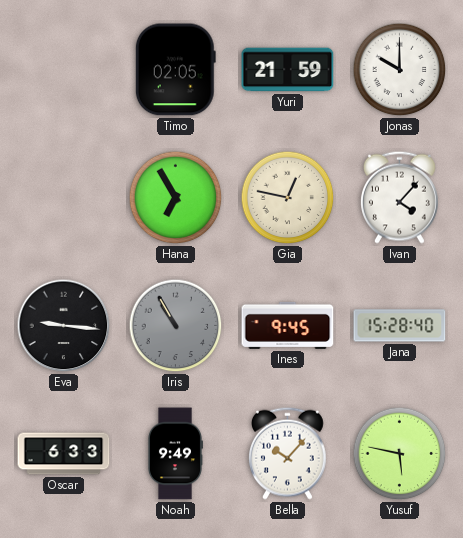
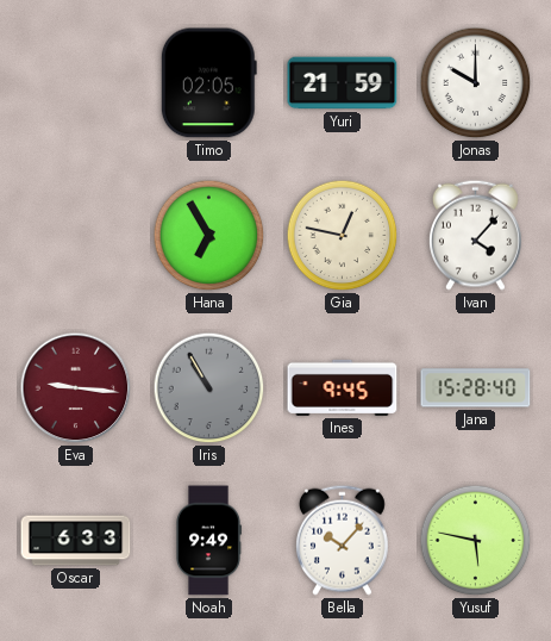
Eva dial: black -> burgundy (76, 388)
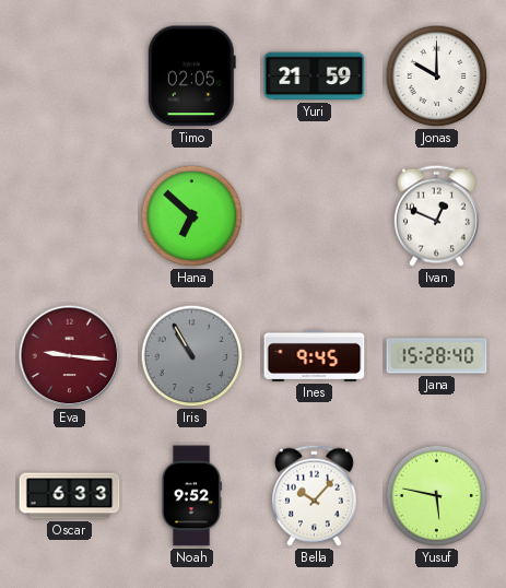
Hana: 6:55 -> 6:52 (192, 216)
Gia: 12:47 -> none (343, 236)
Ivan: 4:07 -> 12:49 (436, 215)
Noah: 9:49 -> 9:52 (191, 496)
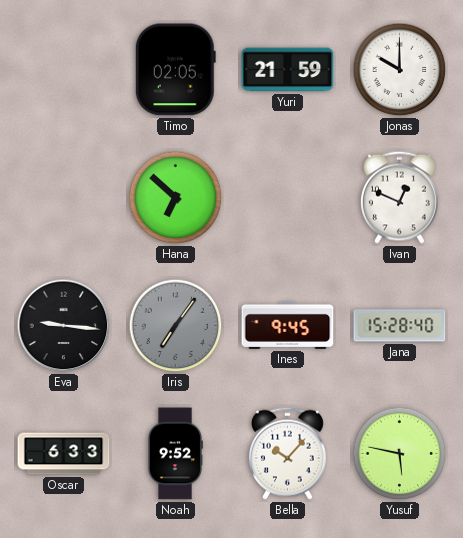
Eva dial: burgundy -> black (64, 326)
Iris: 10:55 -> 7:06 (176, 326)
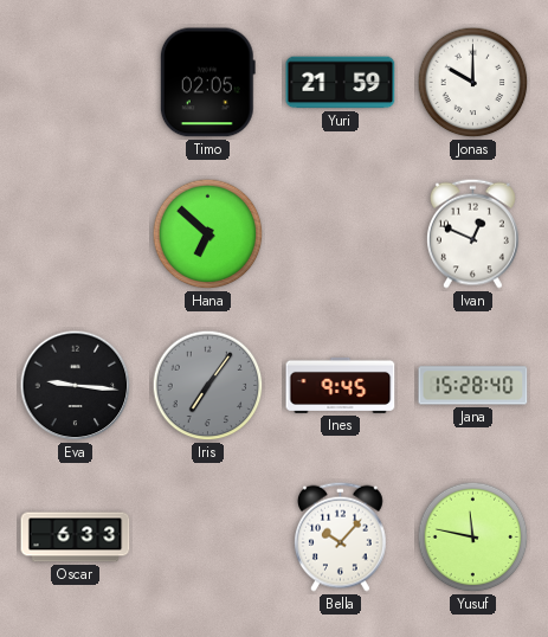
Noah: 9:52 -> none (175, 454)
Yusuf: 5:47 -> 11:47 (473, 538)
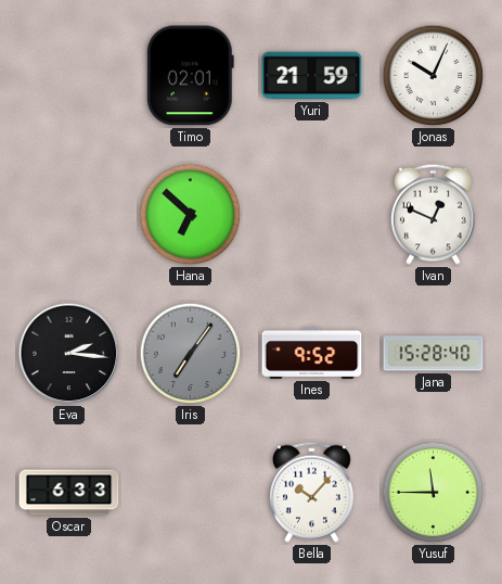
Timo: 02:05 -> 02:01 (190, 76)
Jonas: 10:00 -> 10:04 (434, 76)
Eva: 9:16 -> 2:16 (69, 354)
Ines: 9:45 -> 9:52 (312, 353)
Yusuf: 11:47 -> 11:45 (434, 493)
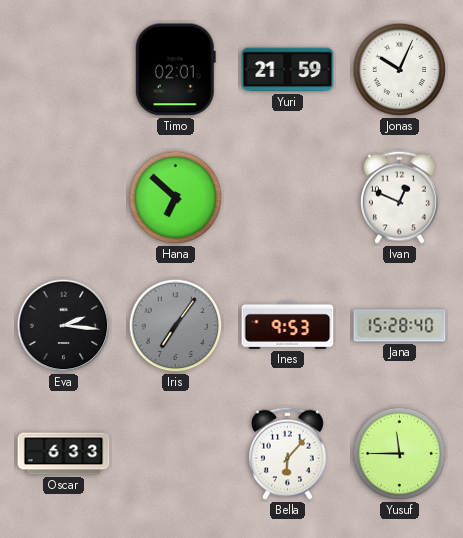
Ines: 9:52 -> 9:53 (288, 325)
Bella: 10:07 -> 6:07 (287, 453)
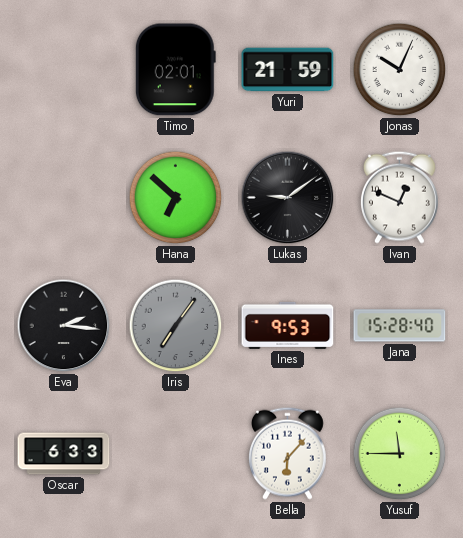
Lukas: none -> 9:09 (288, 198)
